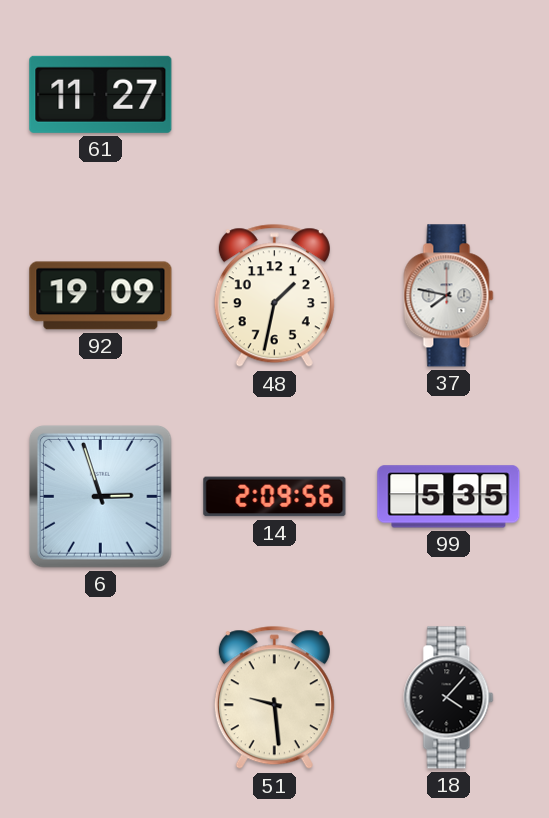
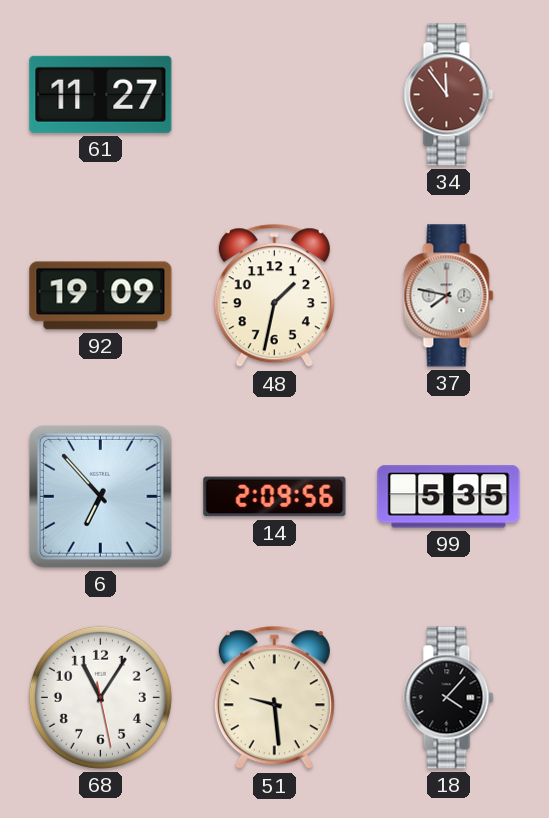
34: none -> 11:54 (449, 95)
6: 2:57 -> 6:53 (101, 497)
68: none -> 11:05 (100, 697)
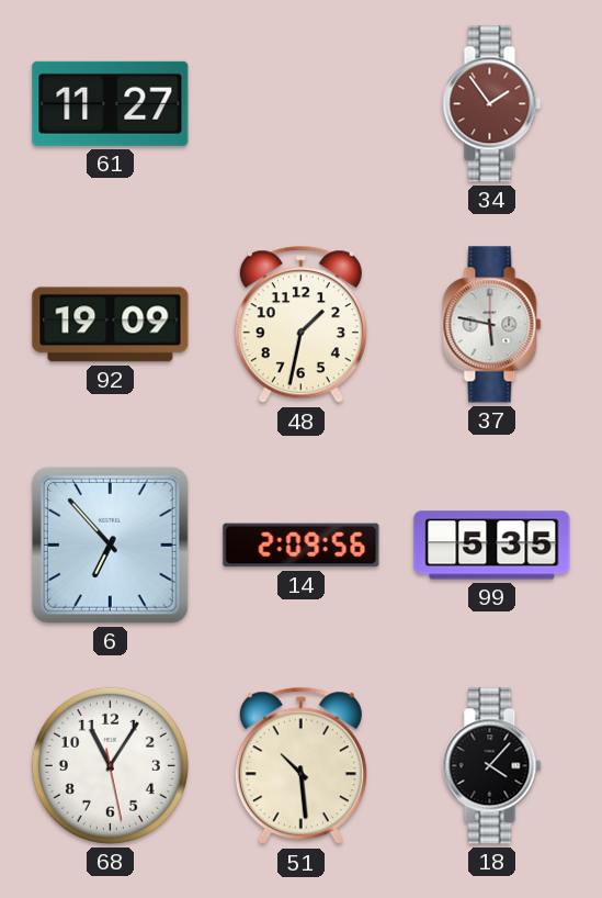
34: 11:54 -> 1:54 (492, 104)
37: 7:47 -> 5:47 (492, 325)
51: 9:29 -> 10:29 (300, 766)
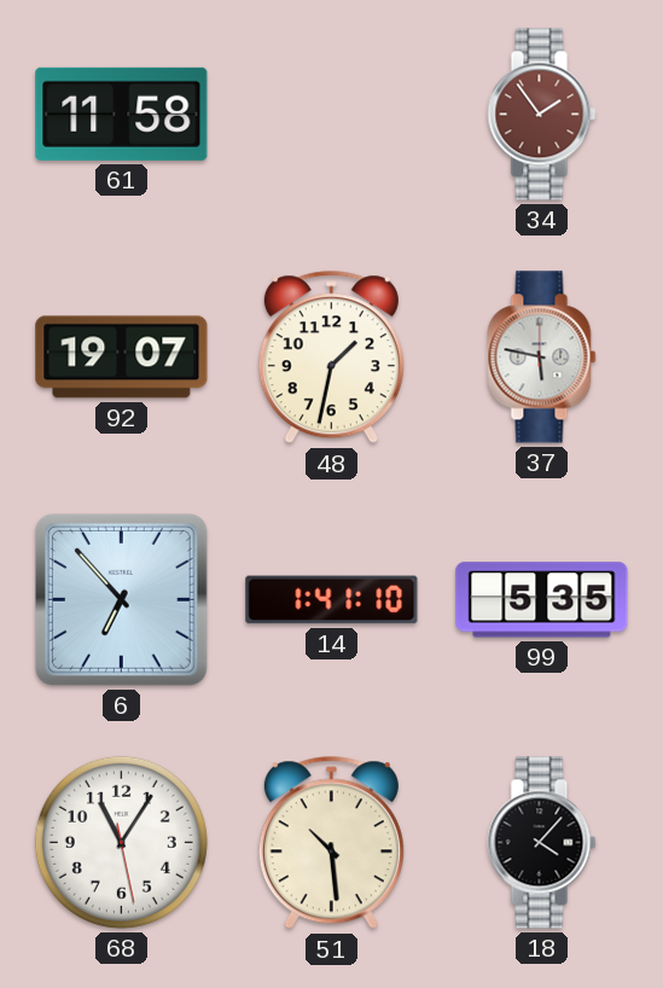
61: 11:27 -> 11:58 (122, 114)
92: 19:09 -> 19:07 (122, 358)
14: 2:09 -> 1:41 (332, 600)
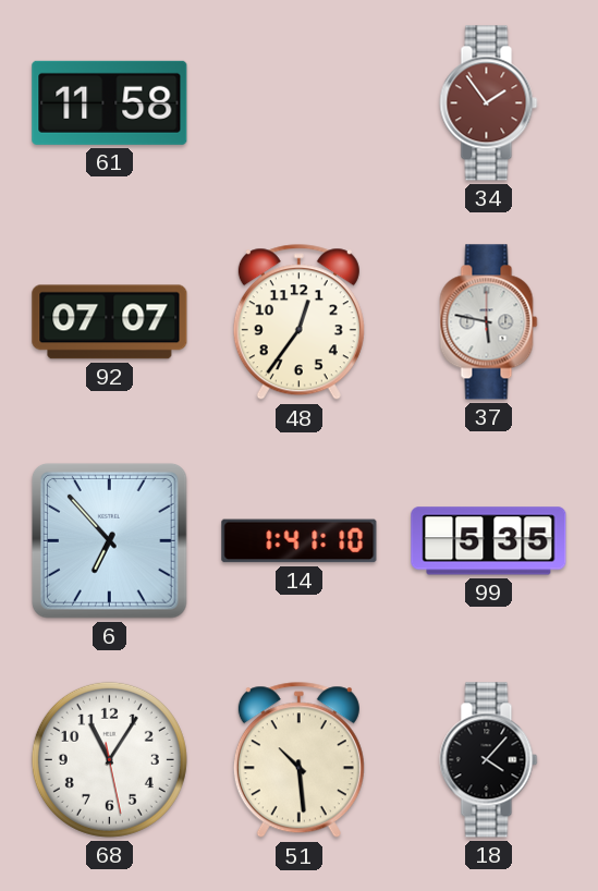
92: 19:07 -> 07:07 (110, 322)
48: 1:32 -> 12:36 (298, 322)
